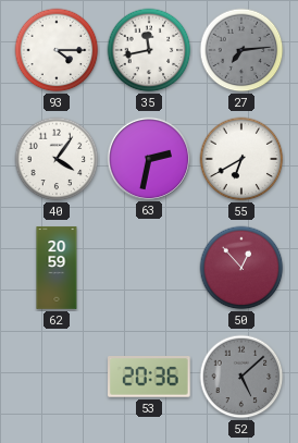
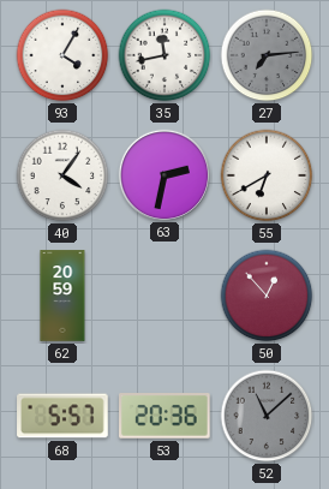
93: 4:15 -> 4:05 (62, 55)
68: none -> 5:57 (62, 416)
52: 5:08 -> 11:08 (267, 416)
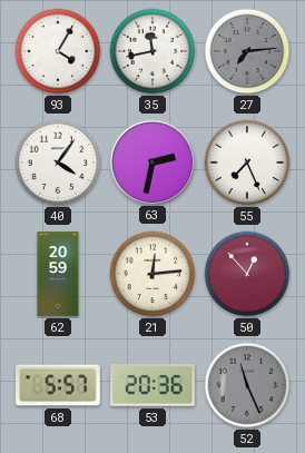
55: 6:40 -> 7:26 (247, 163)
21: none -> 12:14 (152, 274)
52: 11:08 -> 11:26 (247, 385)
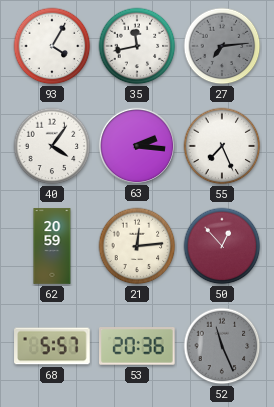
63: 2:32 -> 2:16 (136, 145)
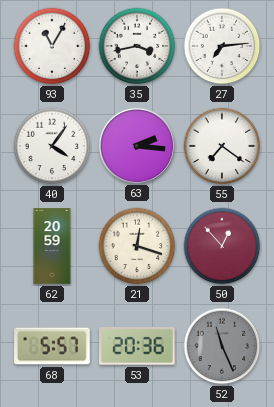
93: 4:05 -> 11:05 (52, 46)
35: 11:43 -> 3:43 (137, 46)
27 dial: grey -> white (222, 46)
55: 7:26 -> 7:21 (222, 146)
21: 12:14 -> 12:18 (137, 246)
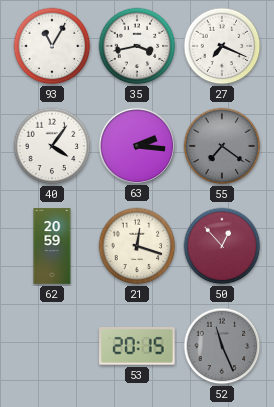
27: 7:14 -> 7:19 (222, 46)
55 dial: white -> grey (222, 146)
68: 5:57 -> none (52, 346)
53: 20:36 -> 20:15 (138, 347)
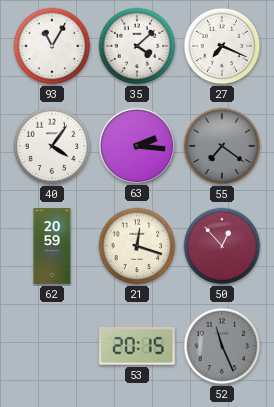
35: 3:43 -> 4:08 (137, 46)
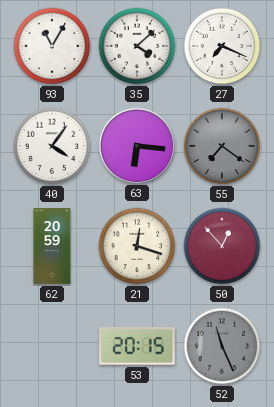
63: 2:16 -> 6:16 (136, 145)
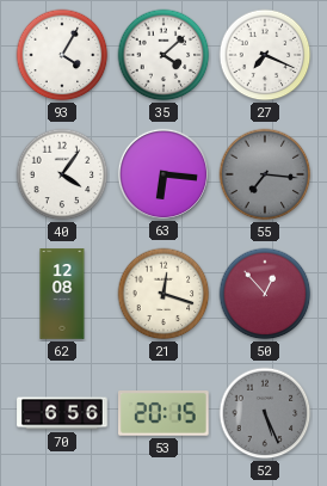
93: 11:05 -> 4:05 (62, 55)
55: 7:21 -> 7:16 (265, 174)
62: 20:59 -> 12:08 (62, 294)
70: none -> 6:56 (62, 413)
52: 11:26 -> 5:26 (265, 413)
